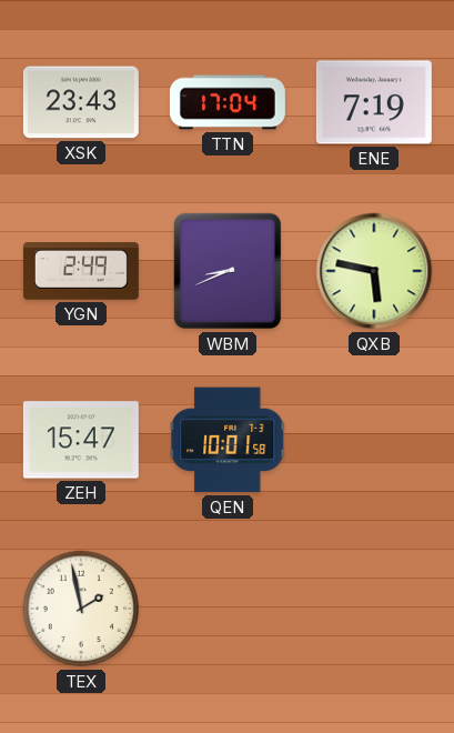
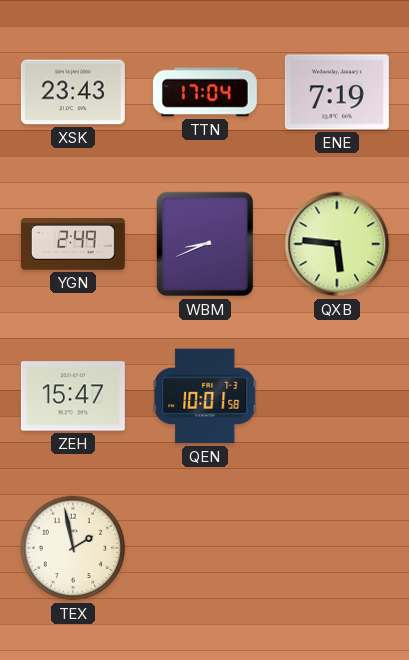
QXB: 5:47 -> 5:46 (337, 244)
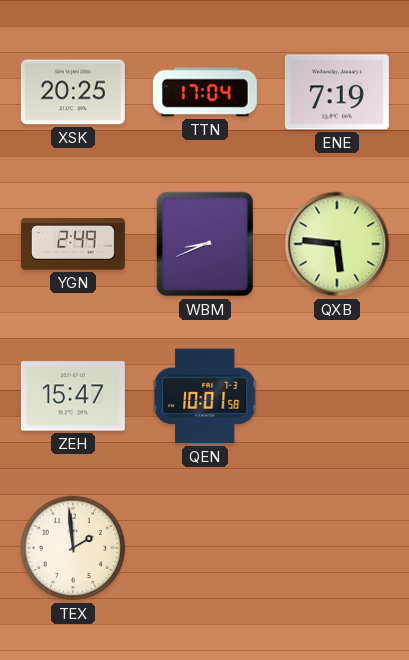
XSK: 23:43 -> 20:25 (73, 92)
TEX: 1:58 -> 1:59 (73, 548)
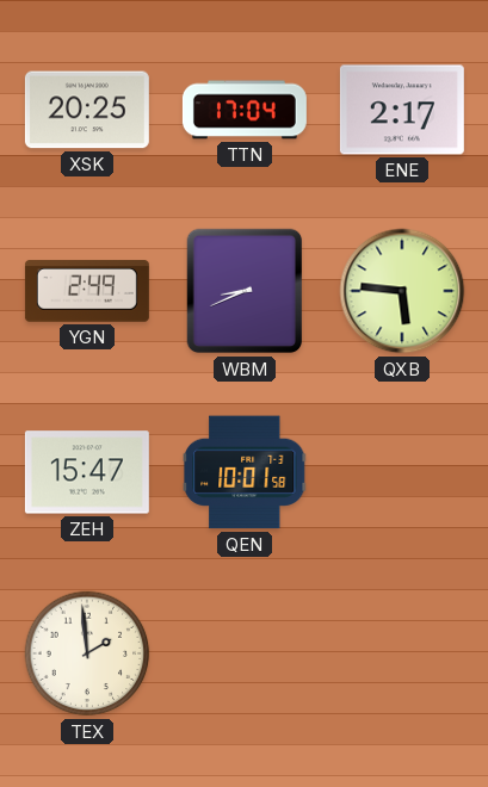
ENE: 7:19 -> 2:17 (402, 110)
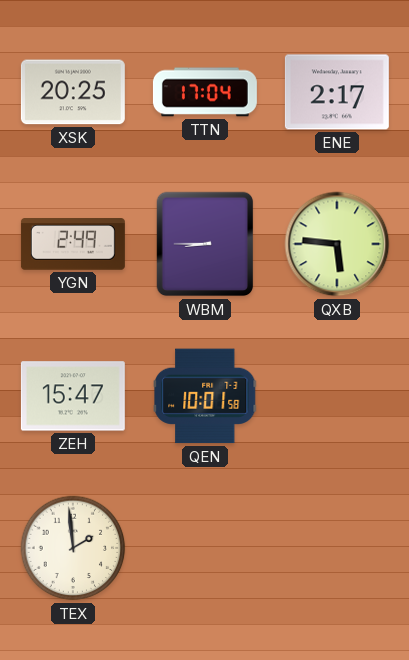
WBM: 8:41 -> 8:45 (205, 244)
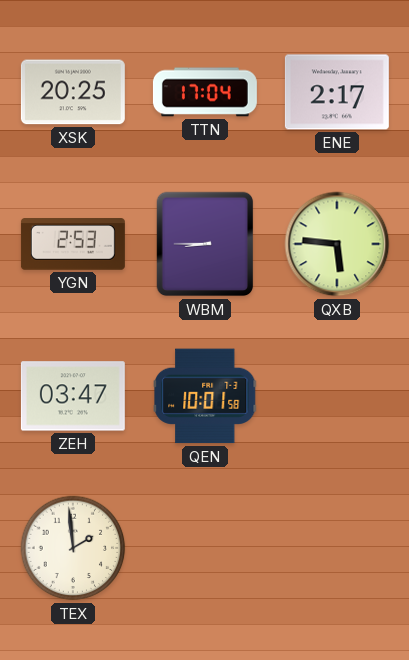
YGN: 2:49 -> 2:53 (73, 244)
ZEH: 15:47 -> 03:47 (73, 396)
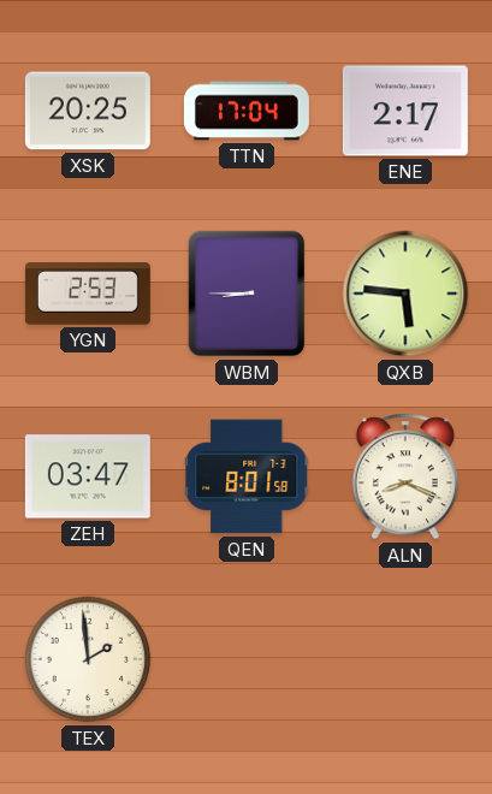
QEN: 10:01 -> 8:01 (248, 476)
ALN: none -> 8:19 (404, 476)
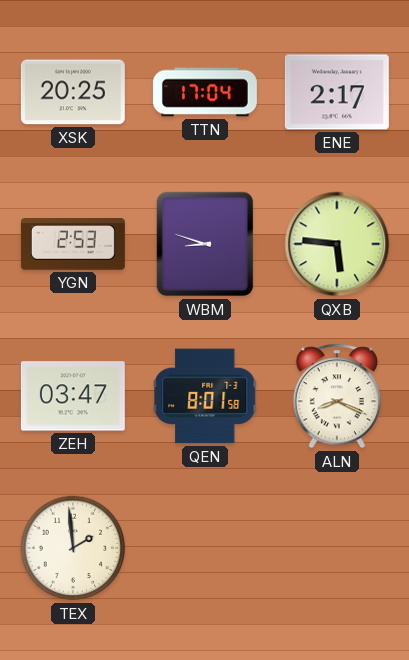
WBM: 8:45 -> 8:48 (205, 244)
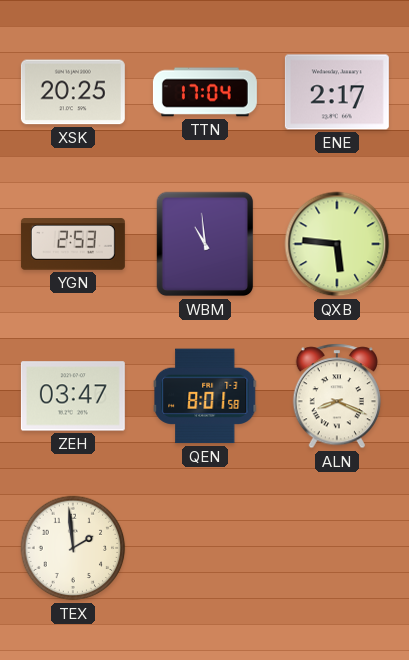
WBM: 8:48 -> 10:59 (205, 244)
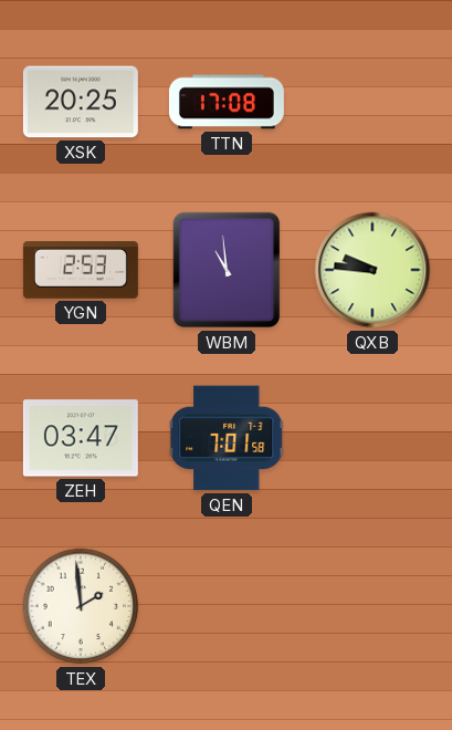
TTN: 17:04 -> 17:08 (227, 102)
ENE: 2:17 -> none (337, 92)
QXB: 5:46 -> 9:46 (372, 270)
QEN: 8:01 -> 7:01 (228, 438)
ALN: 8:19 -> none (336, 396)
